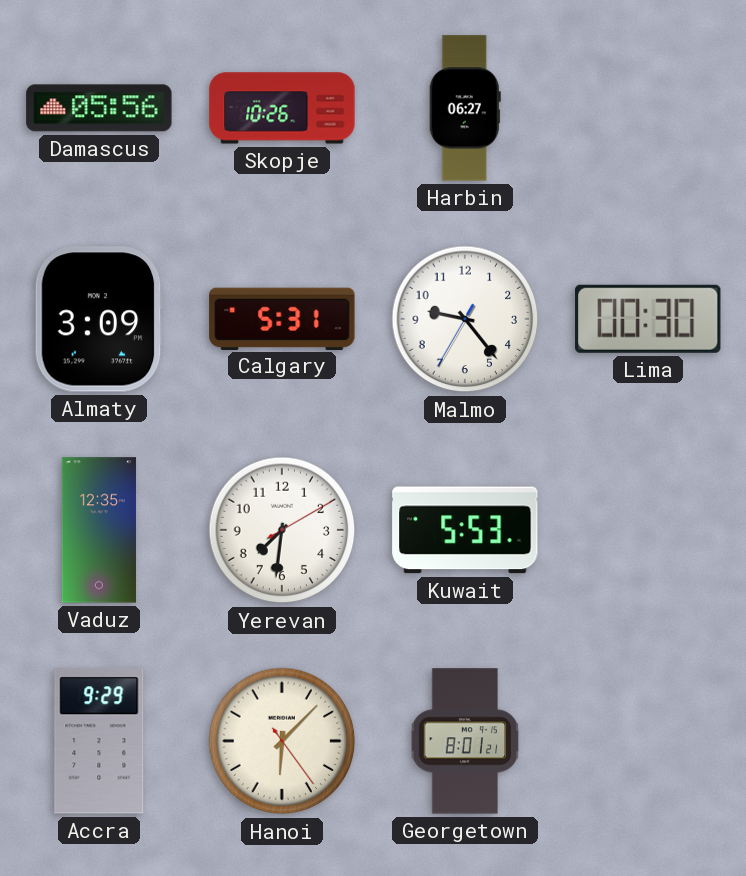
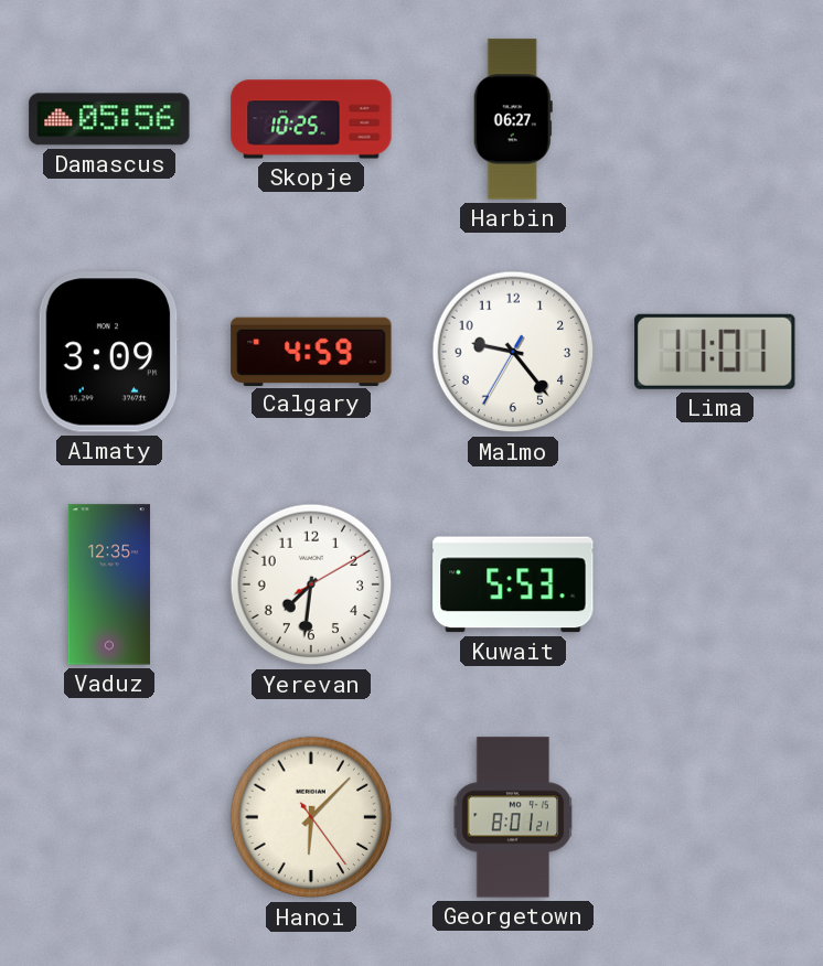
Skopje: 10:26 -> 10:25 (311, 119)
Calgary: 5:31 -> 4:59 (311, 351)
Lima: 00:30 -> 11:01 (715, 352)
Accra: 9:29 -> none (99, 741)
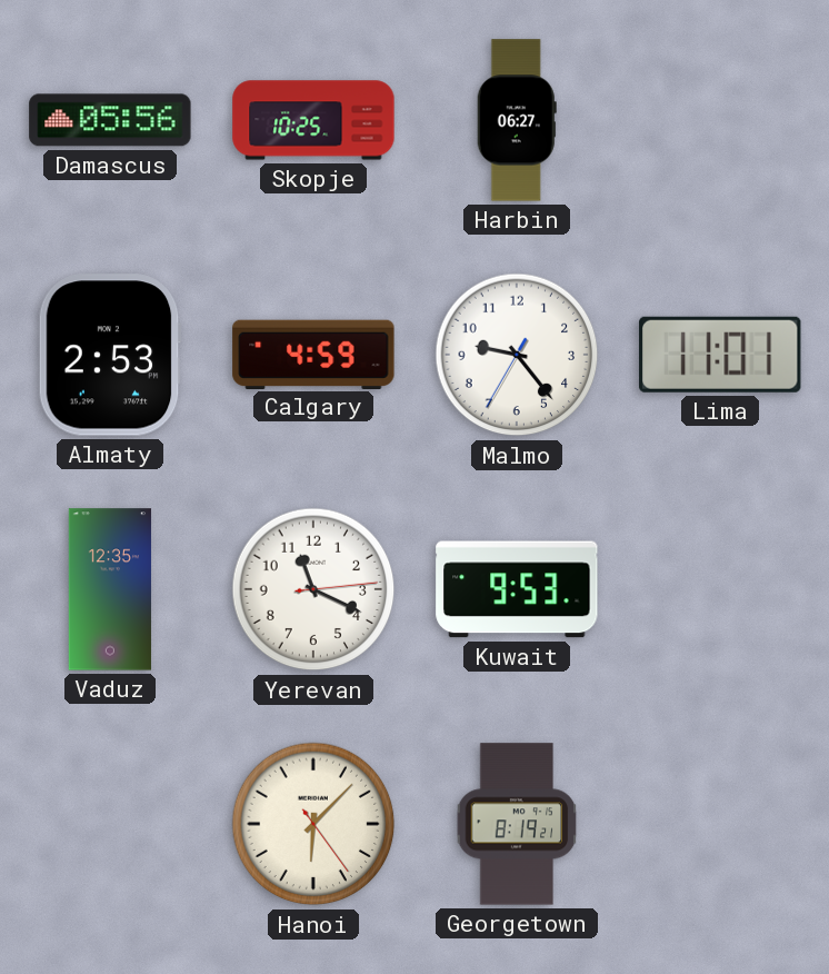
Almaty: 3:09 -> 2:53 (110, 355)
Yerevan: 7:31 -> 11:19 (313, 589)
Kuwait: 5:53 -> 9:53 (517, 589)
Georgetown: 8:01 -> 8:19 (517, 824)
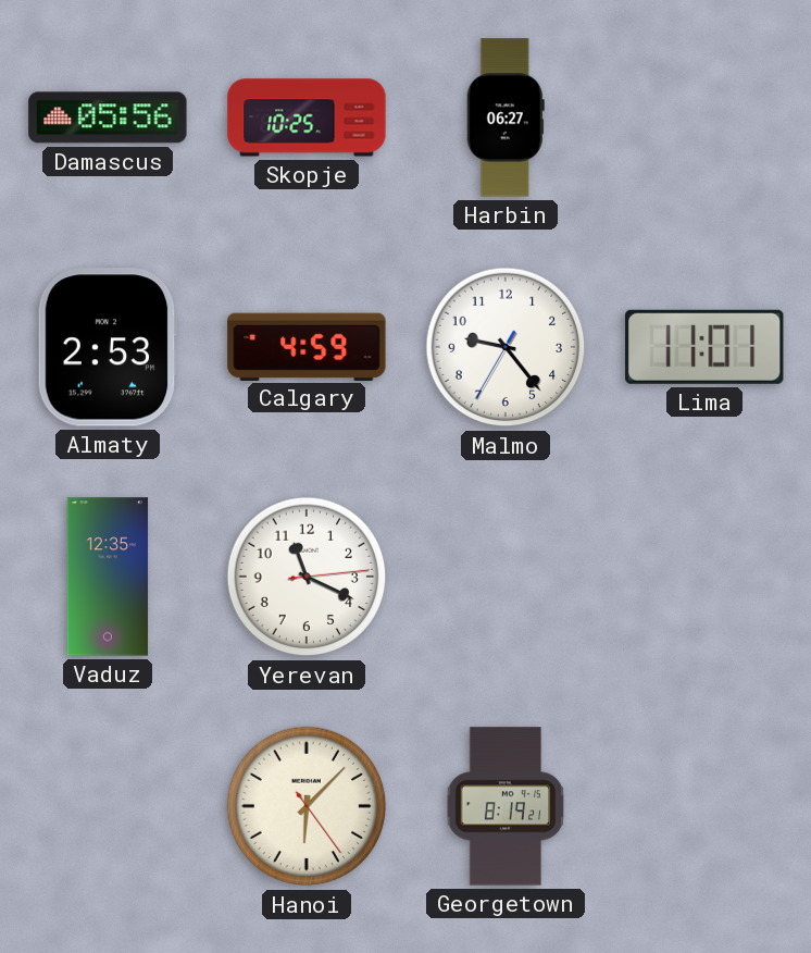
Kuwait: 9:53 -> none (517, 589)
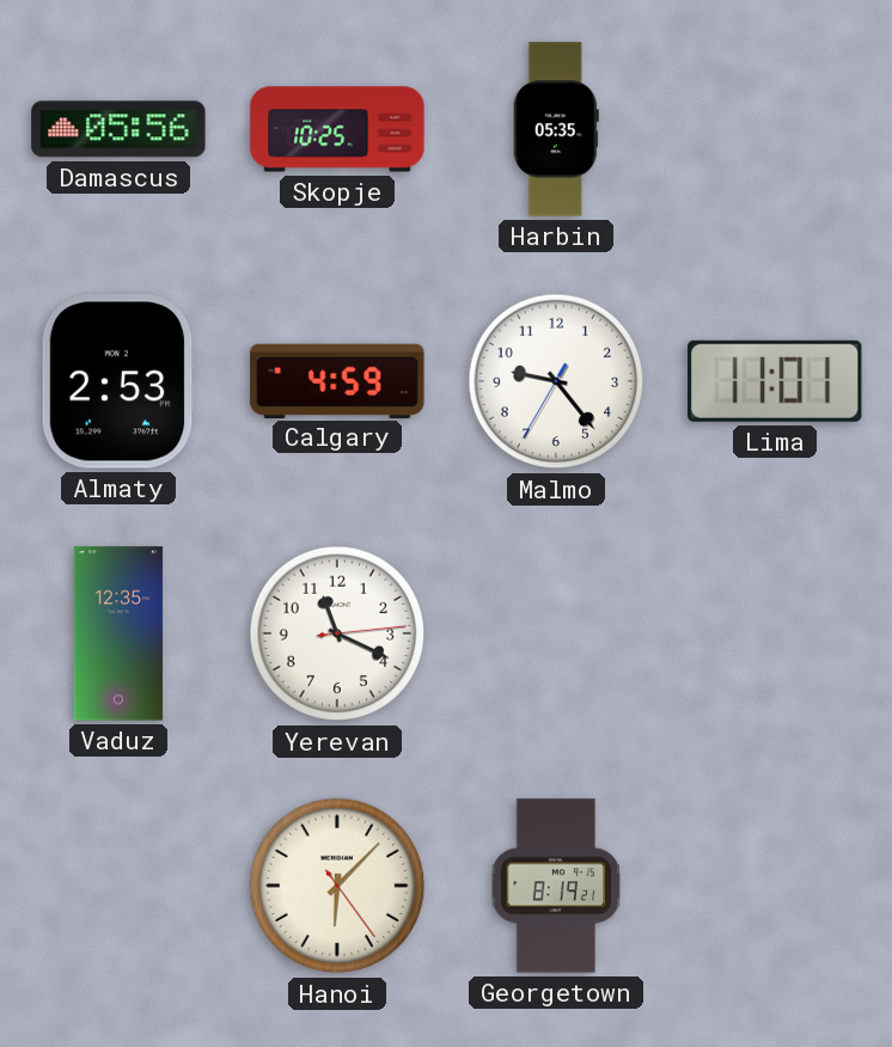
Harbin: 06:27 -> 05:35 (556, 129)
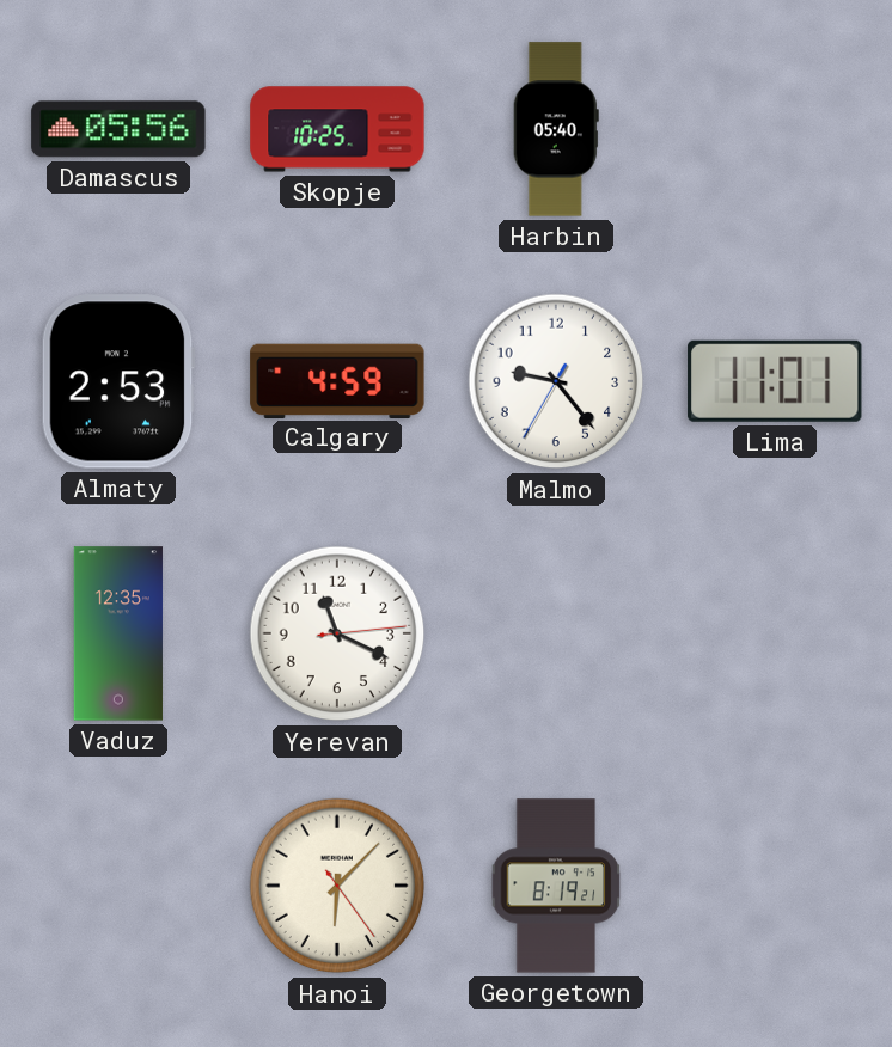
Harbin: 05:35 -> 05:40 (556, 129)
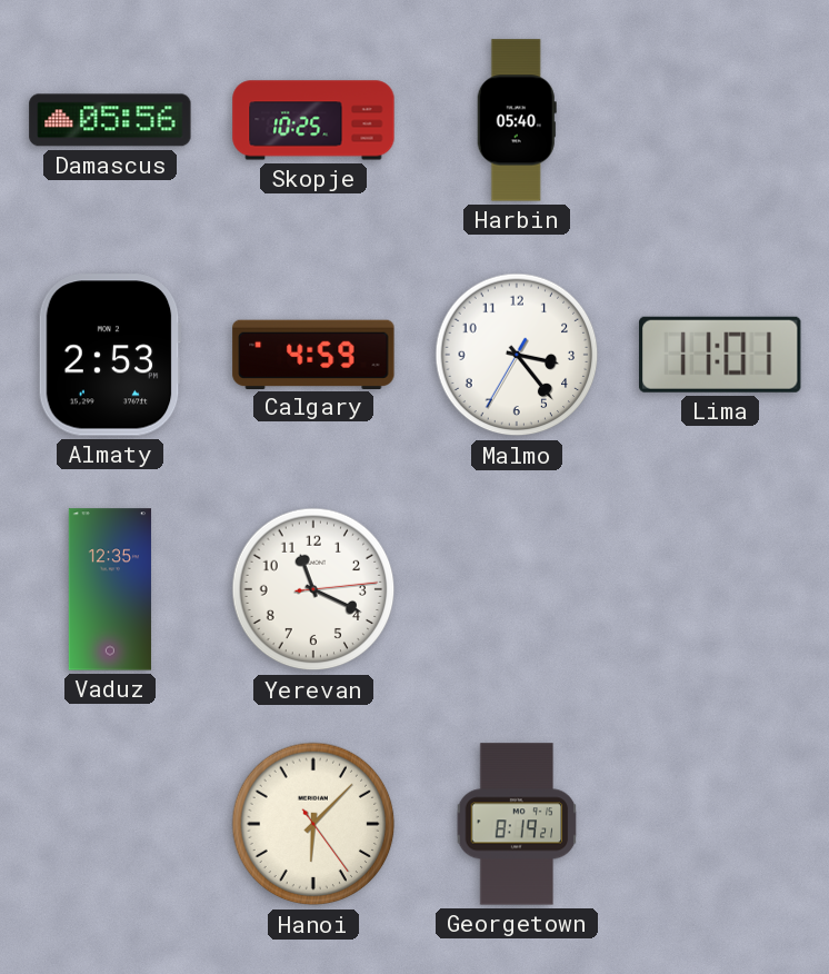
Malmo: 9:23 -> 3:23 (517, 355)
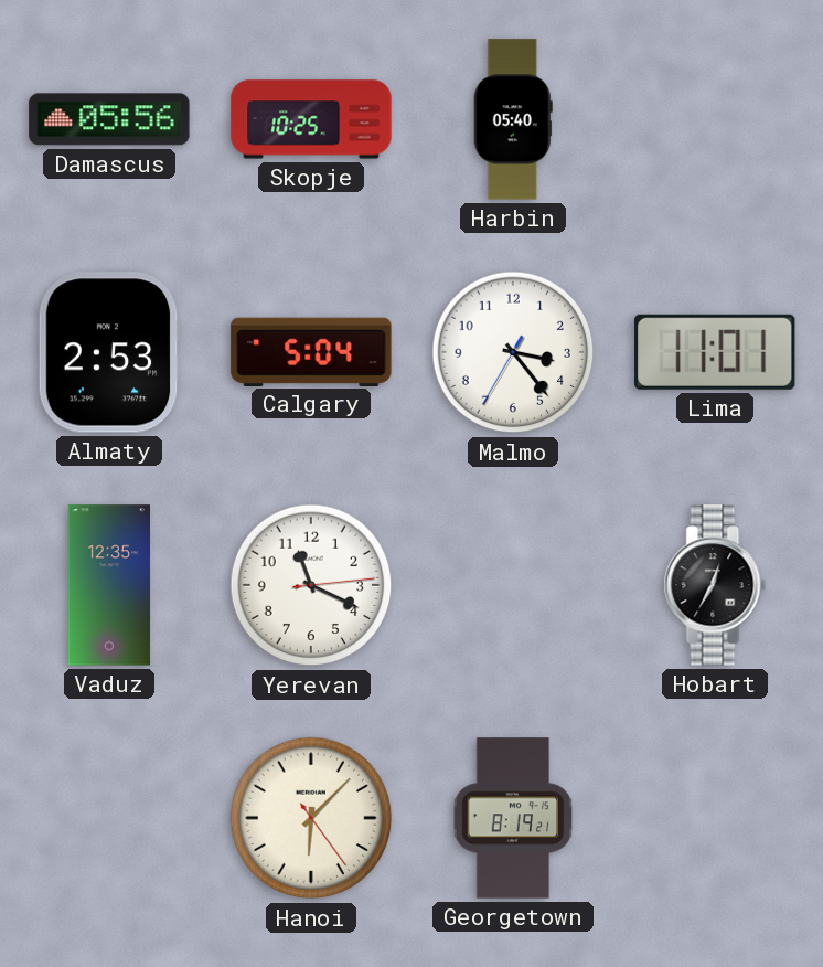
Calgary: 4:59 -> 5:04 (311, 351)
Hobart: none -> 12:35 (715, 585)
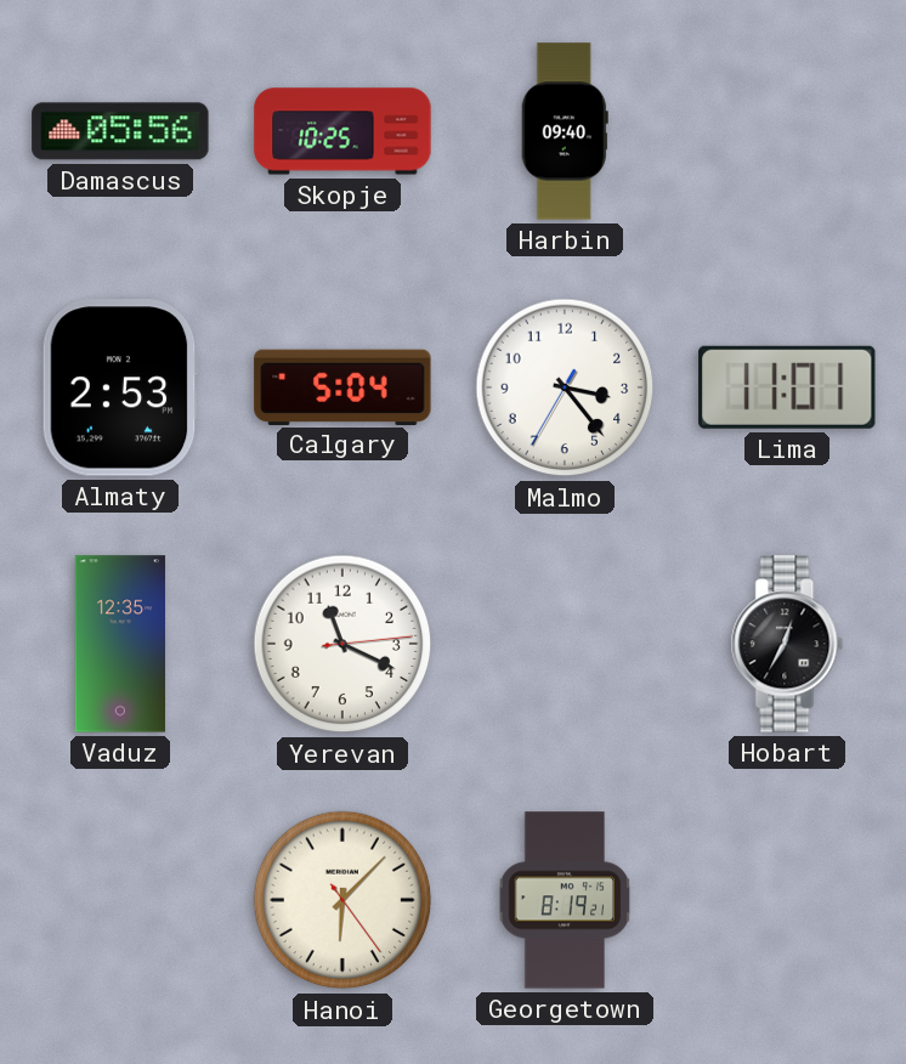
Harbin: 05:40 -> 09:40 (565, 131)
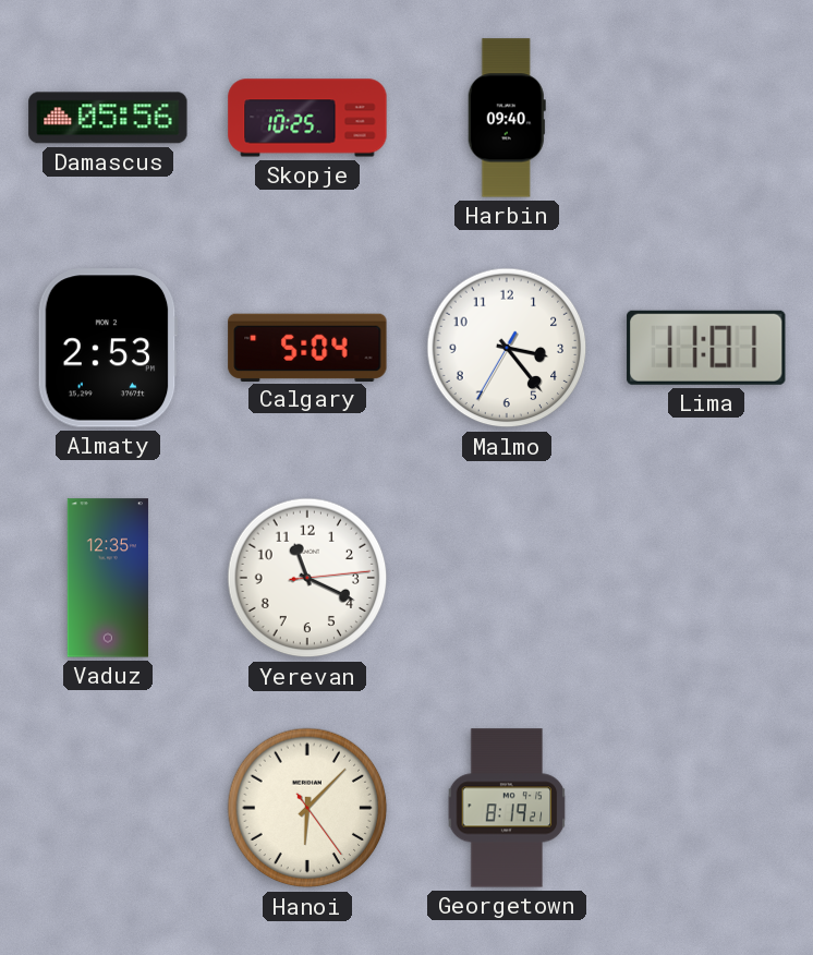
Hobart: 12:35 -> none (787, 644)
